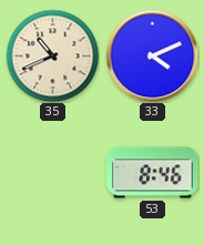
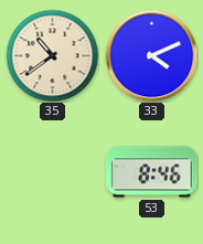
35: 10:41 -> 10:39 (52, 55)
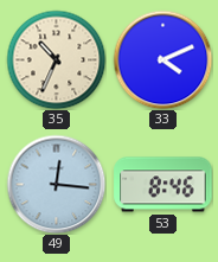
35: 10:39 -> 10:34 (56, 59)
49: none -> 12:16 (56, 184)
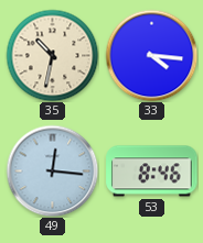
35: 10:34 -> 10:32 (52, 55)
33: 4:11 -> 4:16 (151, 55)
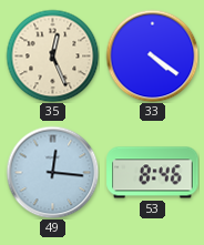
35: 10:32 -> 12:26 (52, 55)
33: 4:16 -> 4:21 (152, 55)
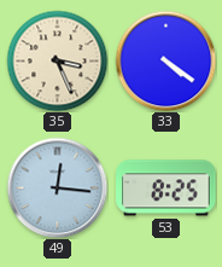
35: 12:26 -> 3:26 (57, 60)
53: 8:46 -> 8:25 (166, 188)
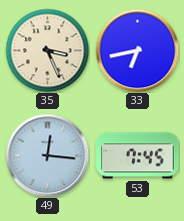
33: 4:21 -> 6:43 (137, 50)
53: 8:25 -> 7:45 (138, 156)
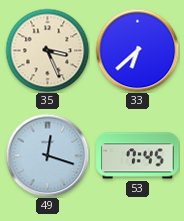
33: 6:43 -> 6:38 (137, 50)
49: 12:16 -> 12:18 (47, 155)
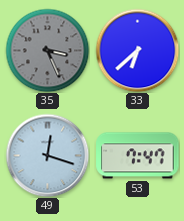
35 dial: cream -> grey (47, 50)
53: 7:45 -> 7:47 (138, 156)
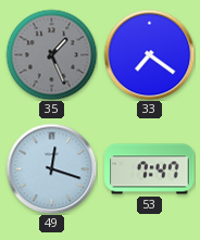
35: 3:26 -> 1:26 (51, 54)
33: 6:38 -> 7:21 (149, 54)
